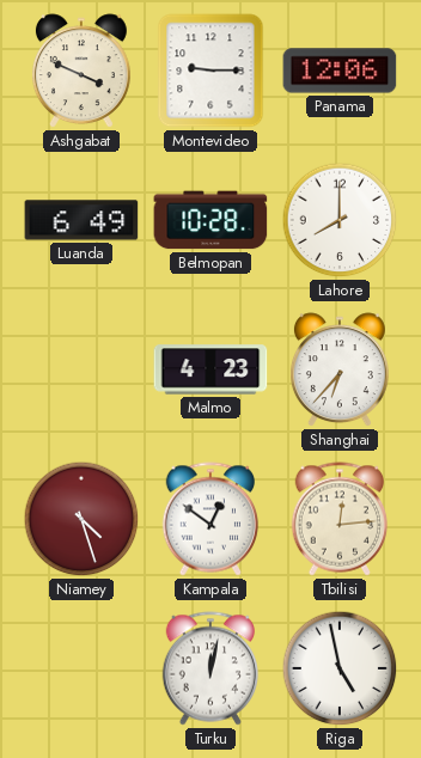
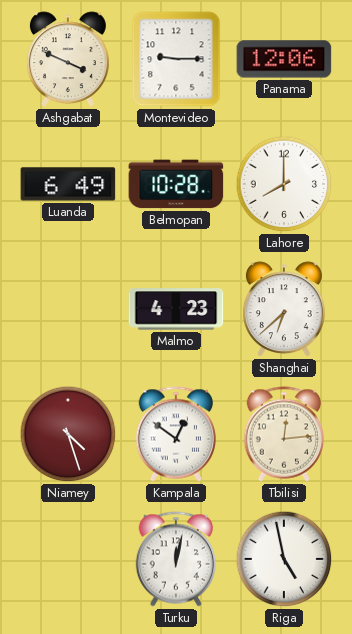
Shanghai: 6:37 -> 6:38 (284, 310)
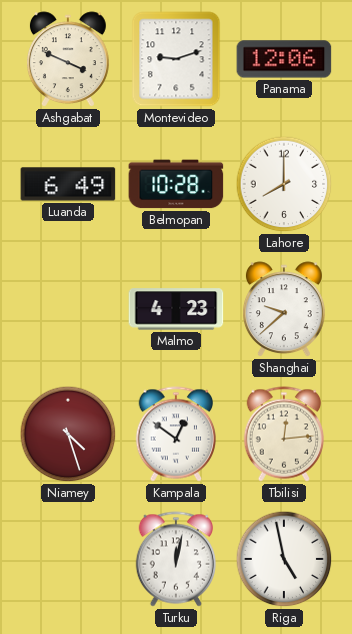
Montevideo: 9:15 -> 9:12 (176, 59)
Shanghai: 6:38 -> 9:38 (284, 310)
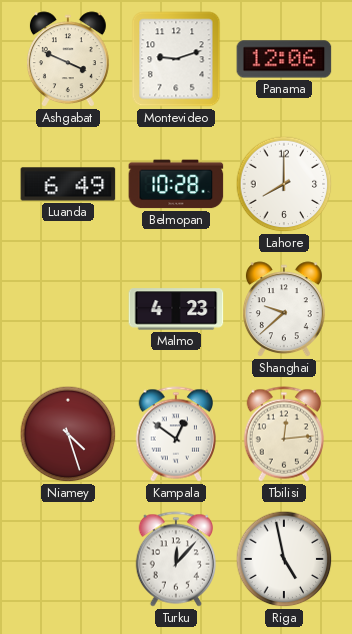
Turku: 12:02 -> 12:07 (175, 559)
